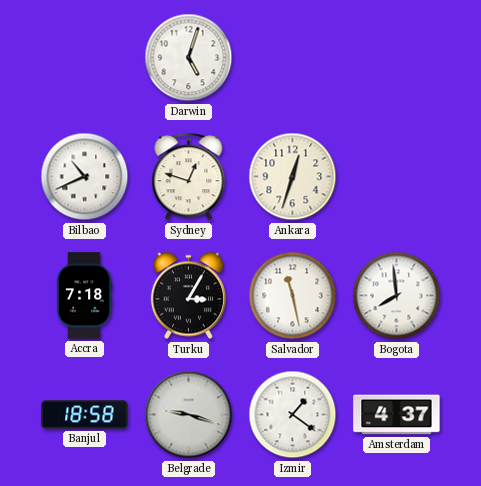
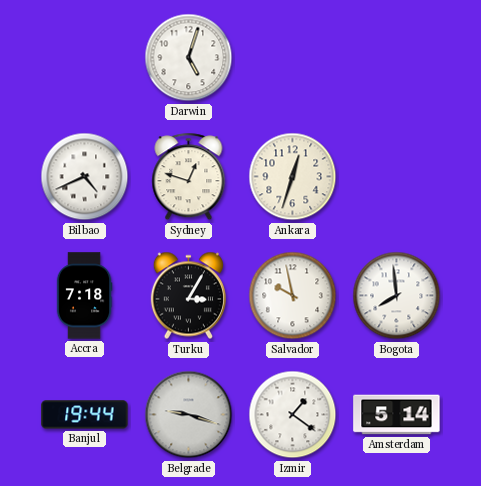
Bilbao: 10:41 -> 4:41 (85, 177)
Salvador: 11:28 -> 9:58 (293, 296)
Banjul: 18:58 -> 19:44 (85, 415)
Amsterdam: 4:37 -> 5:14 (397, 415)
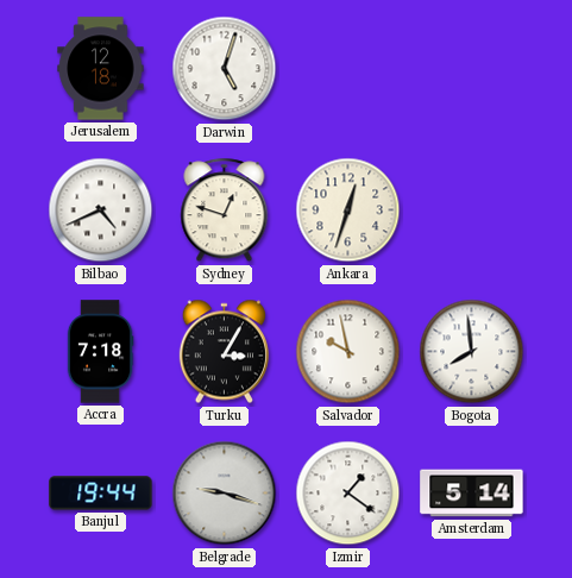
Jerusalem: none -> 12:18 (101, 69)
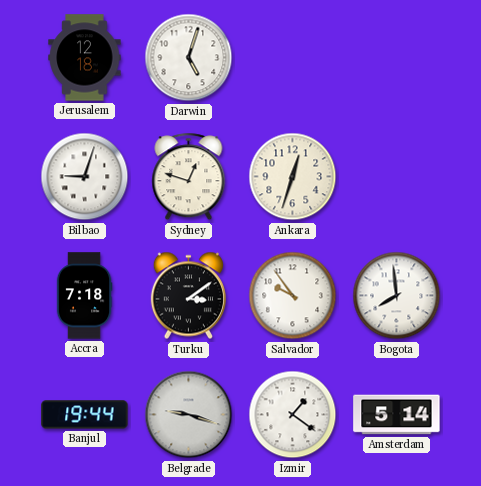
Bilbao: 4:41 -> 9:03 (85, 177)
Turku: 3:05 -> 3:09 (188, 296)
Salvador: 9:58 -> 9:54 (293, 296)
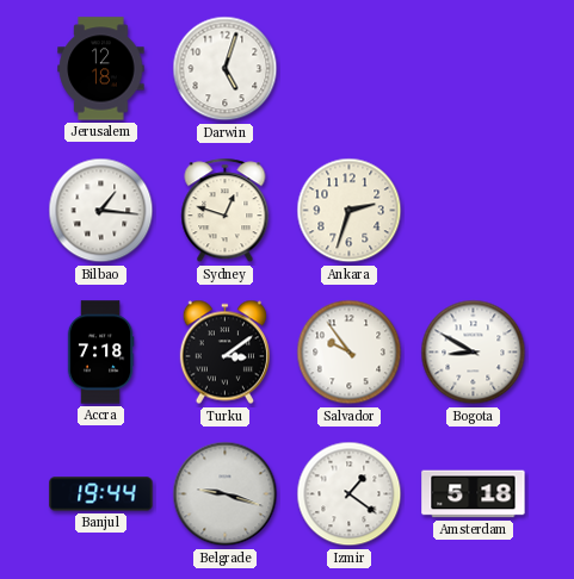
Bilbao: 9:03 -> 1:16 (101, 211)
Ankara: 12:33 -> 2:33 (350, 211)
Bogota: 7:59 -> 8:50 (474, 353)
Amsterdam: 5:14 -> 5:18 (474, 494)
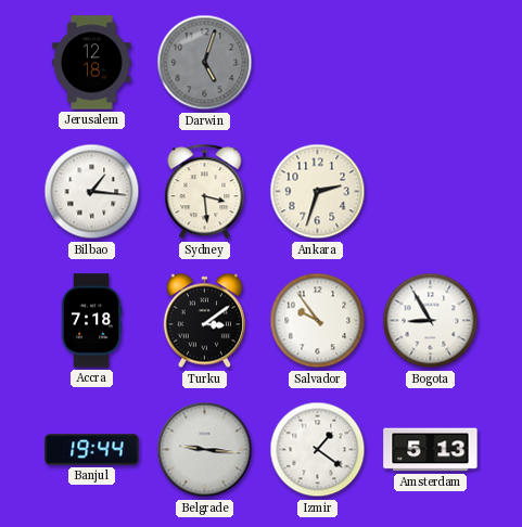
Darwin dial: white -> grey (205, 63)
Sydney: 12:48 -> 3:29 (205, 192)
Bogota: 8:50 -> 8:55 (431, 321)
Belgrade: 9:18 -> 9:16 (205, 450)
Amsterdam: 5:18 -> 5:13 (431, 450)
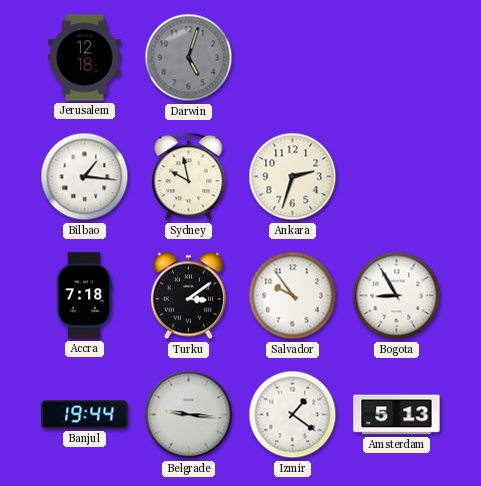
Sydney: 3:29 -> 9:58 (189, 177)
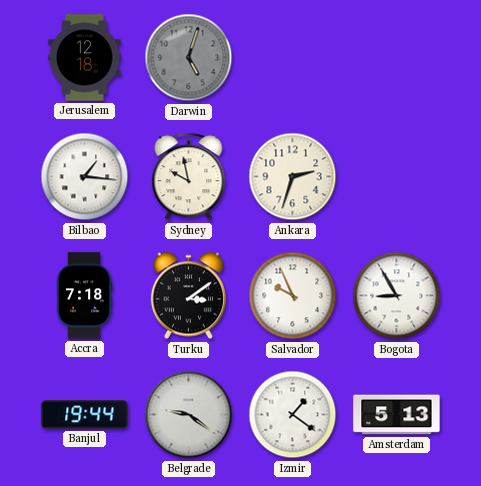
Salvador: 9:54 -> 9:56 (293, 296)
Belgrade: 9:16 -> 9:21 (189, 415)
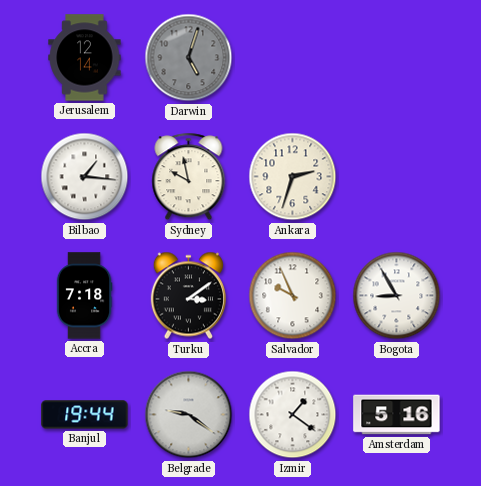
Jerusalem: 12:18 -> 12:14 (85, 58)
Amsterdam: 5:13 -> 5:16 (397, 415)
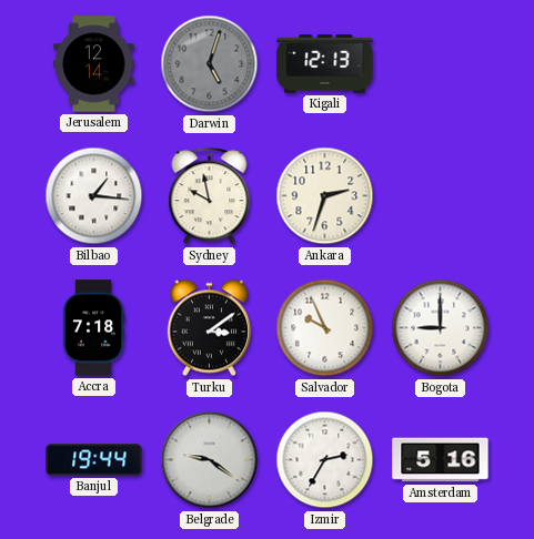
Kigali: none -> 12:13 (325, 64)
Bogota: 8:55 -> 9:00 (441, 328)
Izmir: 1:21 -> 2:35 (325, 460)
